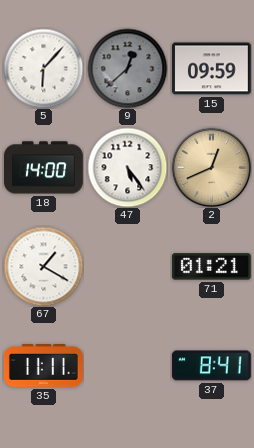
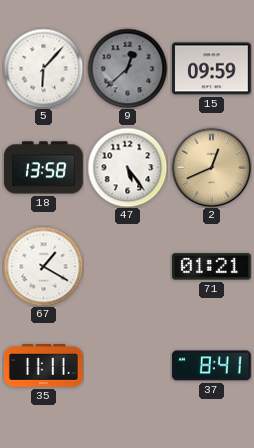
18: 14:00 -> 13:58 (44, 168)
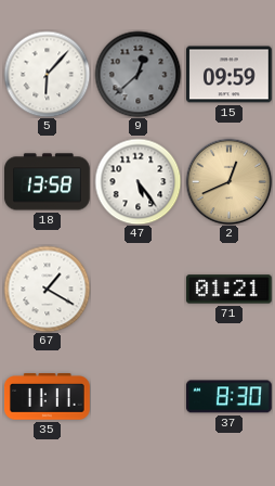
37: 8:41 -> 8:30 (228, 397)
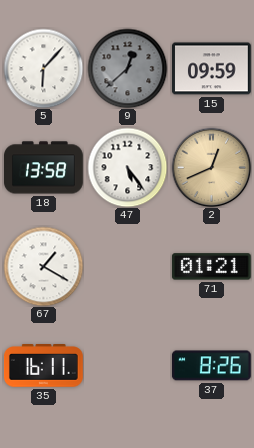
35: 11:11 -> 16:11 (44, 366)
37: 8:30 -> 8:26 (211, 366)
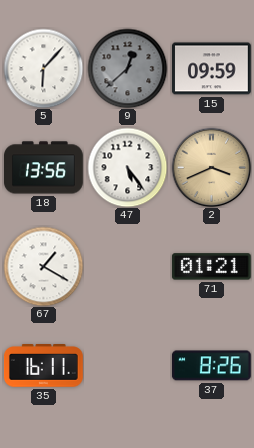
18: 13:58 -> 13:56 (44, 168)
2: 12:41 -> 3:41 (211, 167)
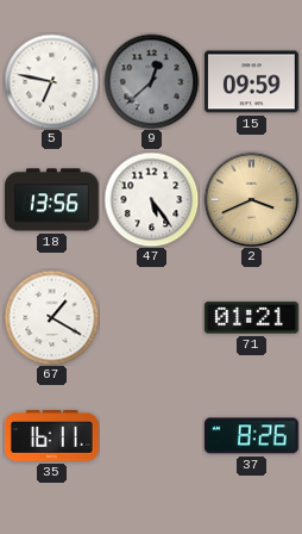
5: 6:07 -> 6:47 (51, 81)
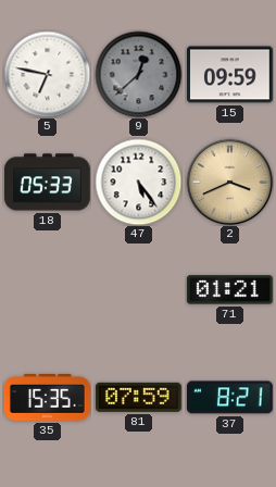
18: 13:56 -> 05:33 (48, 183)
67: 1:20 -> none (51, 317)
35: 16:11 -> 15:35 (48, 398)
81: none -> 07:59 (138, 397)
37: 8:26 -> 8:21 (229, 398)
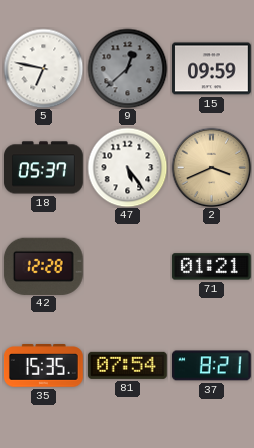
18: 05:33 -> 05:37 (44, 168)
42: none -> 12:28 (43, 266)
81: 07:59 -> 07:54 (127, 365)
